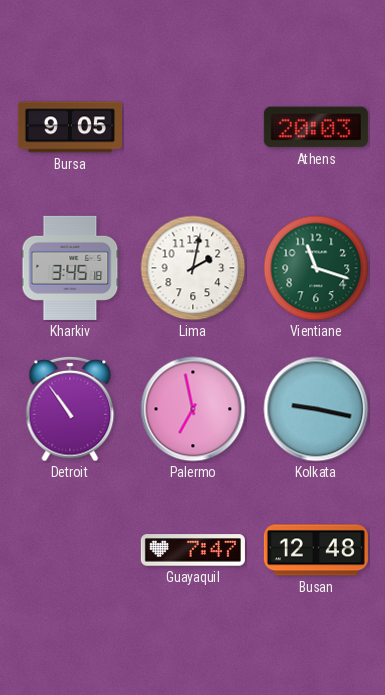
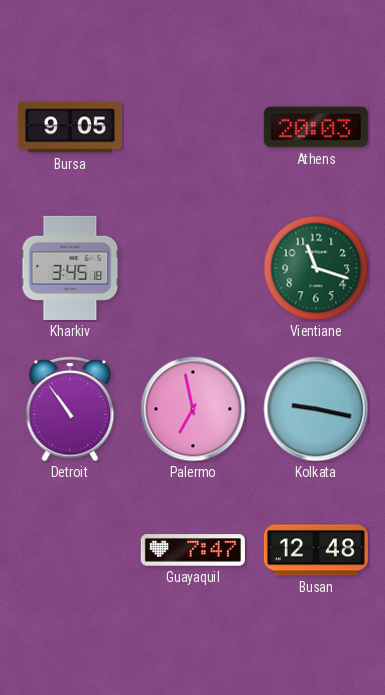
Lima: 2:02 -> none (193, 268)
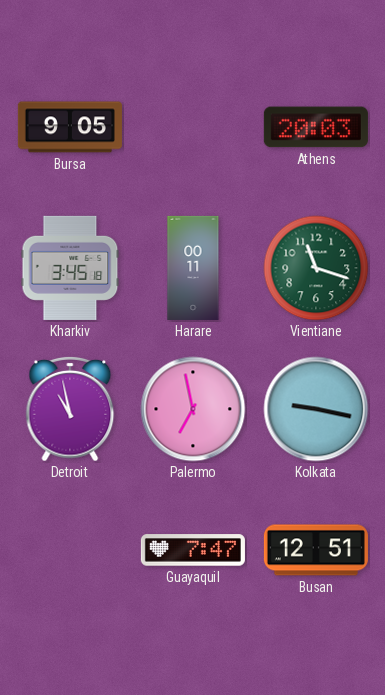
Harare: none -> 00:11 (193, 268)
Detroit: 10:54 -> 10:58 (70, 409)
Busan: 12:48 -> 12:51 (316, 550)
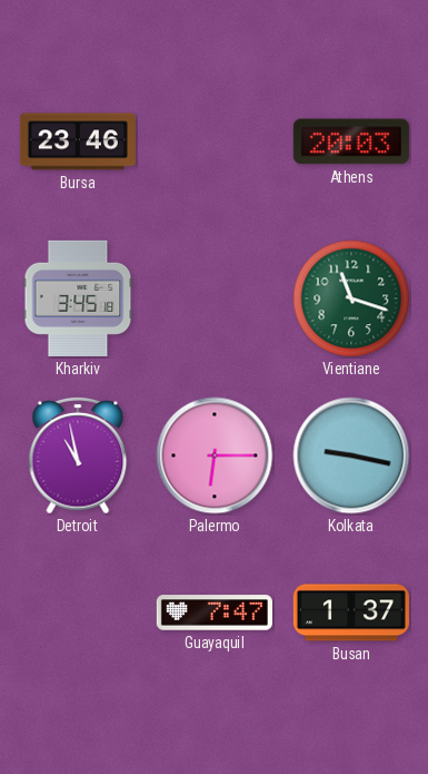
Bursa: 9:05 -> 23:46 (78, 141)
Harare: 00:11 -> none (193, 268)
Palermo: 6:58 -> 6:15 (215, 455)
Busan: 12:51 -> 1:37 (351, 613)
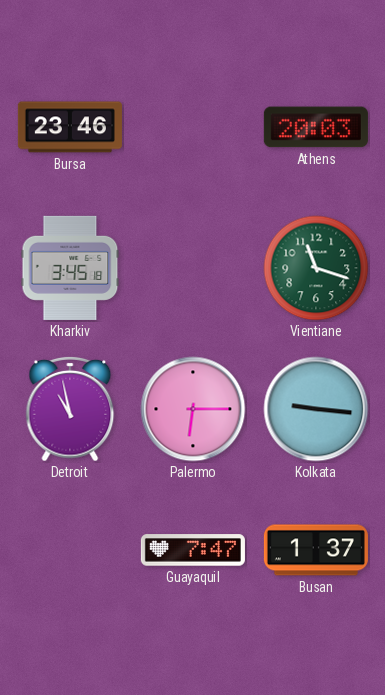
Kolkata: 9:17 -> 9:16 (316, 409)
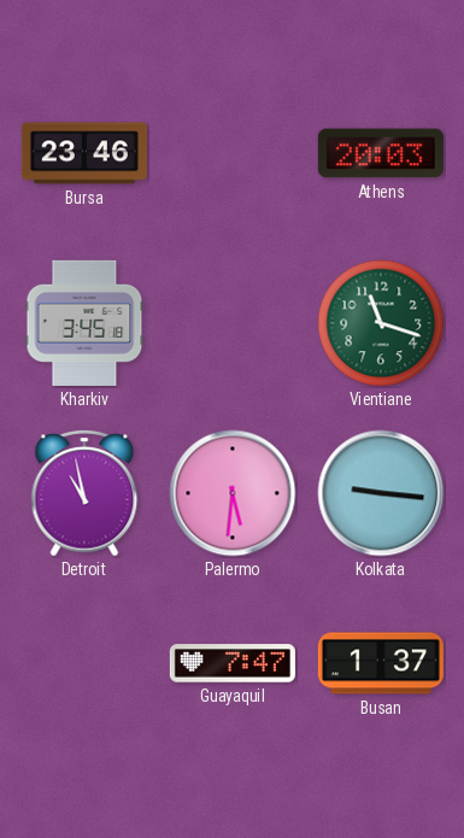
Palermo: 6:15 -> 5:31 (233, 493)
